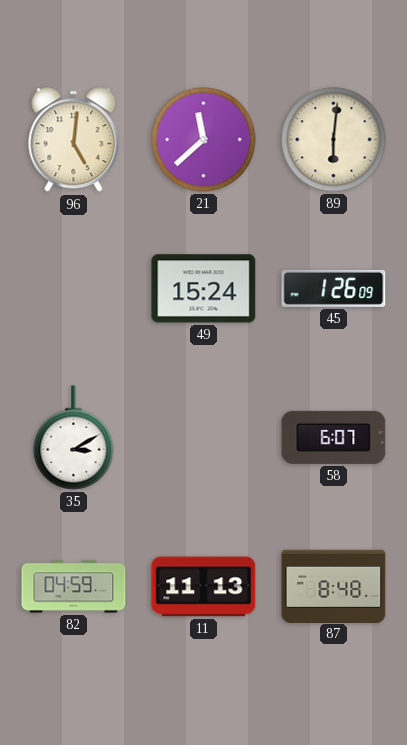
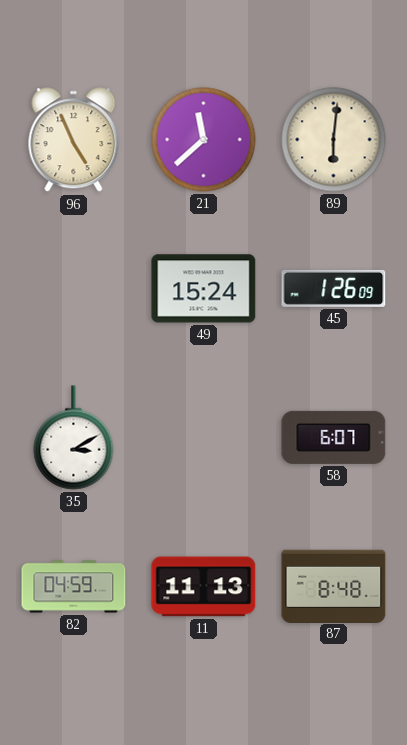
96: 5:01 -> 4:56 (74, 140)
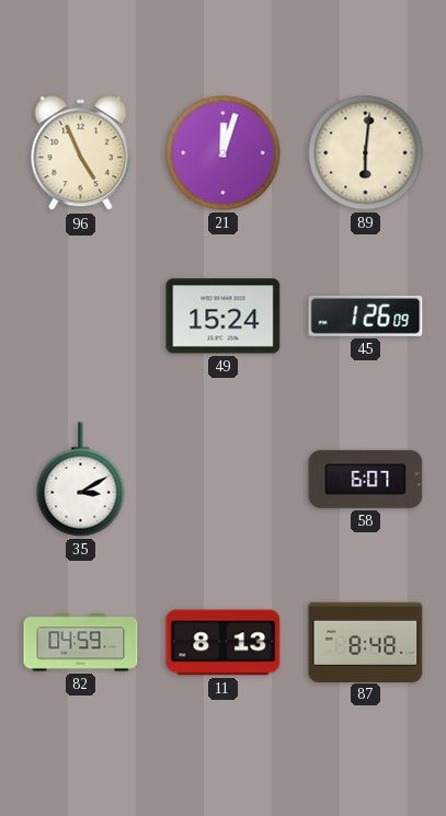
21: 11:38 -> 12:03 (224, 153)
11: 11:13 -> 8:13 (224, 643)
